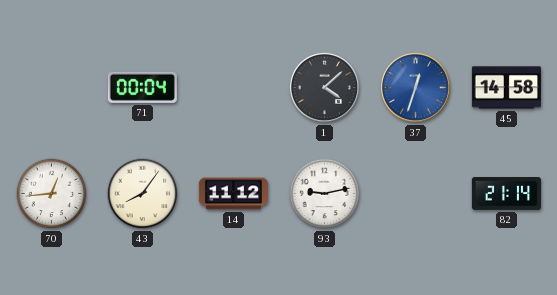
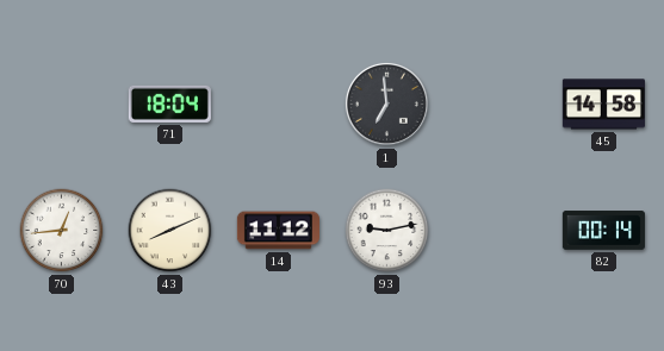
71: 00:04 -> 18:04 (169, 104)
1: 4:08 -> 6:59 (386, 104)
37: 12:33 -> none (415, 87)
43: 8:06 -> 8:11 (170, 231)
82: 21:14 -> 00:14 (603, 231)
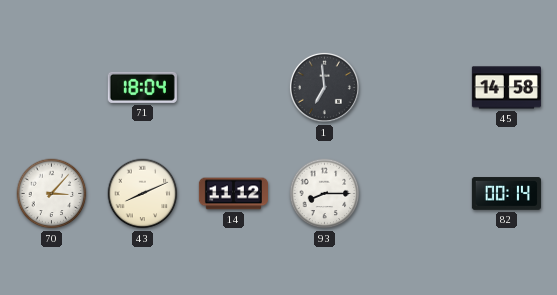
70: 12:44 -> 3:07 (52, 194)
93: 9:13 -> 8:15 (325, 194)
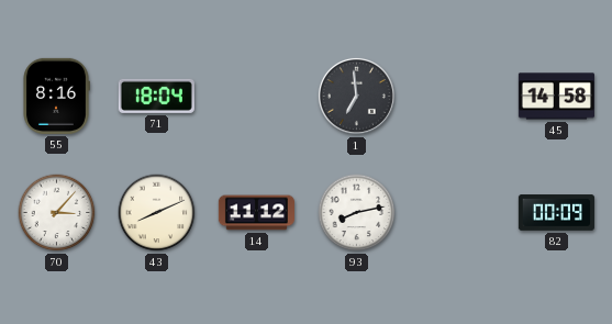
55: none -> 8:16 (56, 96)
93: 8:15 -> 8:13 (357, 213)
82: 00:14 -> 00:09 (556, 213)
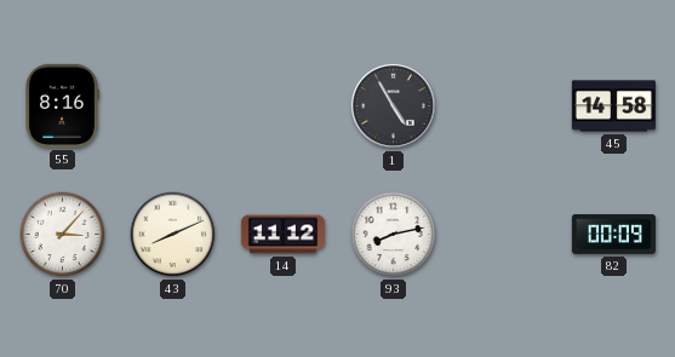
71: 18:04 -> none (156, 96)
1: 6:59 -> 4:55 (393, 105)
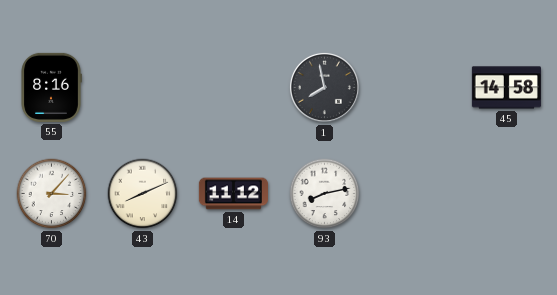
1: 4:55 -> 7:58 (324, 87)
82: 00:09 -> none (613, 235)
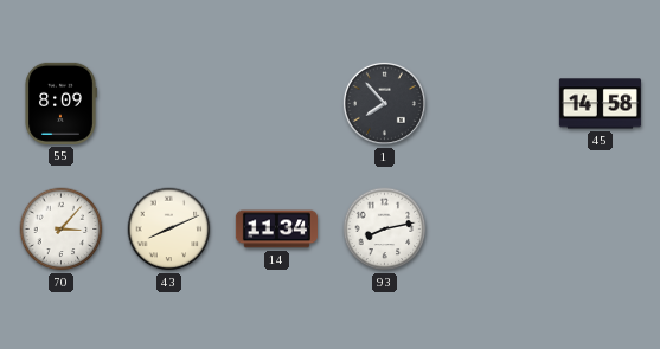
55: 8:16 -> 8:09 (60, 103)
1: 7:58 -> 7:53 (384, 103)
14: 11:12 -> 11:34 (276, 230)
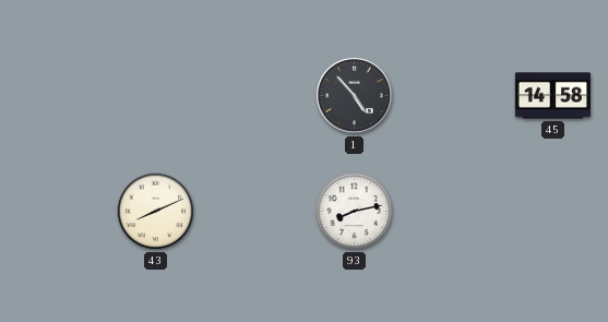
55: 8:09 -> none (60, 103)
1: 7:53 -> 4:53 (354, 95)
70: 3:07 -> none (62, 230)
14: 11:34 -> none (276, 230)
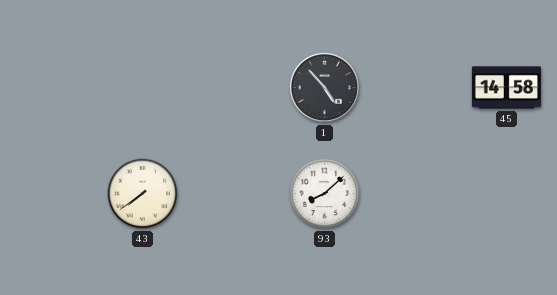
43: 8:11 -> 7:39 (143, 194)
93: 8:13 -> 8:08 (325, 194)
